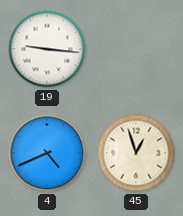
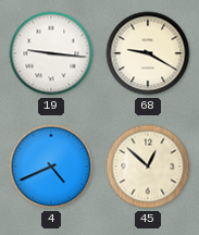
68: none -> 9:20 (148, 53)
45: 12:57 -> 12:52 (148, 166)
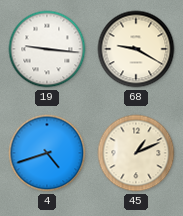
4: 4:41 -> 4:42 (47, 153)
45: 12:52 -> 1:11 (136, 153)
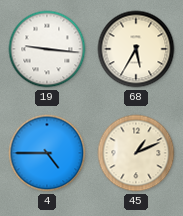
68: 9:20 -> 5:35 (136, 49)
4: 4:42 -> 4:45 (47, 153)
